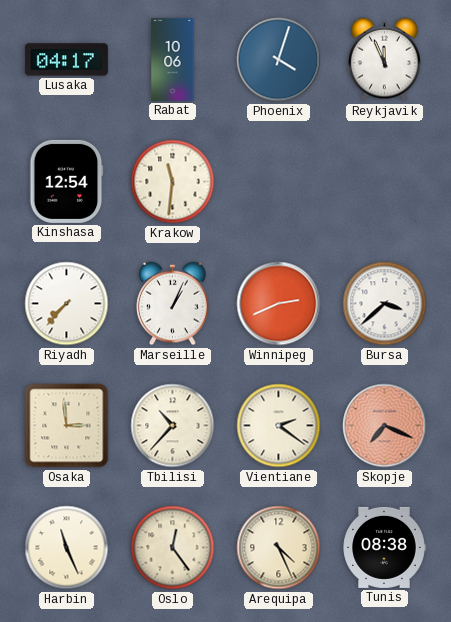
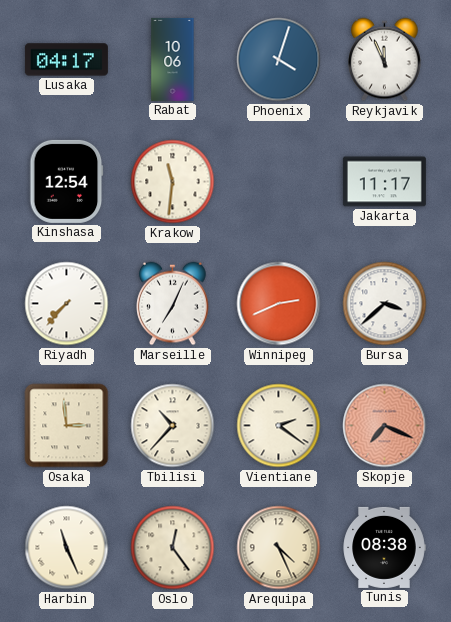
Jakarta: none -> 11:17 (384, 182)
Marseille: 1:04 -> 7:04 (173, 304)
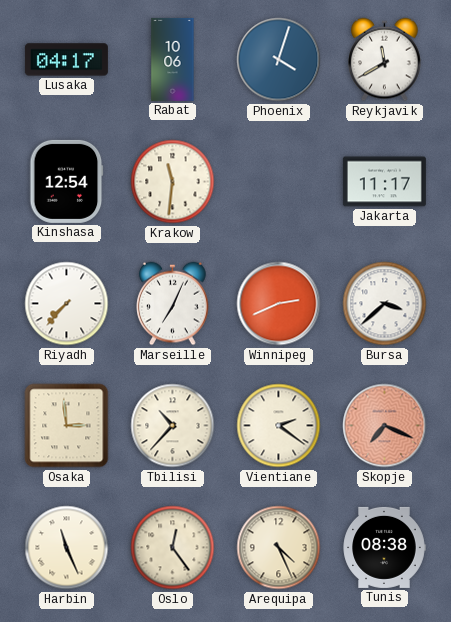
Reykjavik: 11:56 -> 11:40 (385, 60)
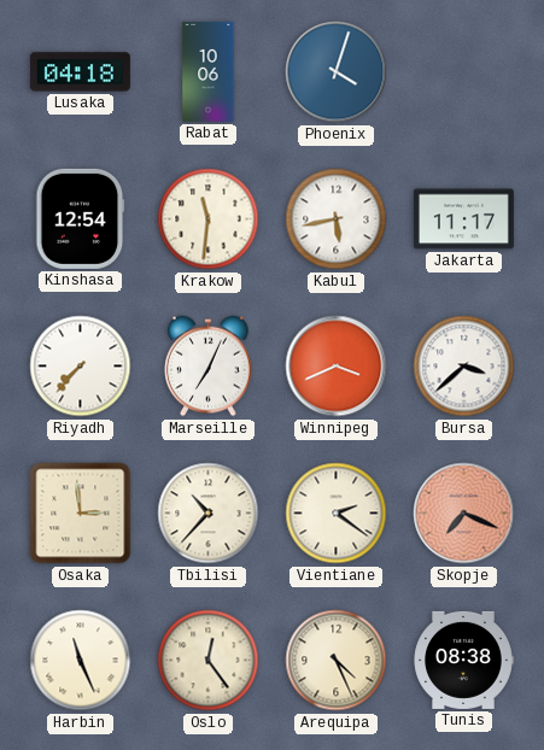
Lusaka: 04:17 -> 04:18 (80, 72)
Reykjavik: 11:40 -> none (385, 60)
Kabul: none -> 5:43 (337, 219)
Winnipeg: 2:41 -> 3:41 (337, 367)
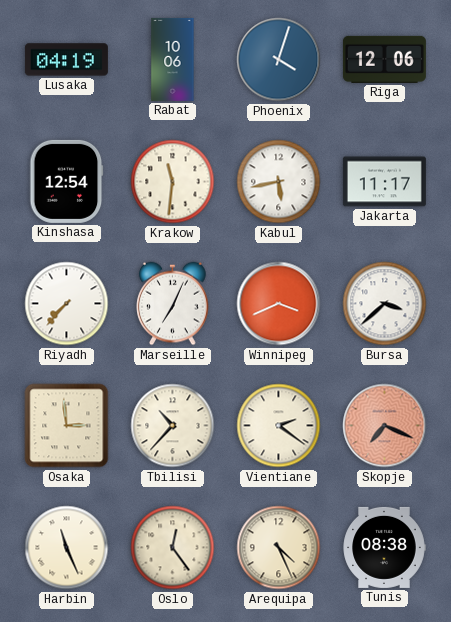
Lusaka: 04:18 -> 04:19 (66, 60)
Riga: none -> 12:06 (384, 59)
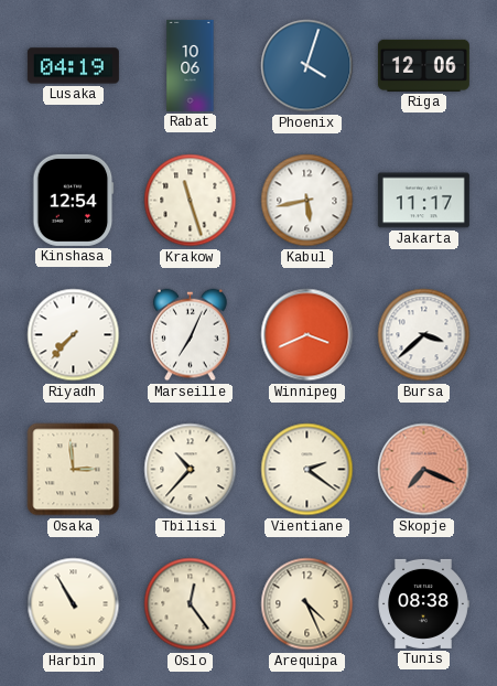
Krakow: 11:31 -> 11:27 (191, 201)
Harbin: 11:26 -> 10:55 (74, 604)
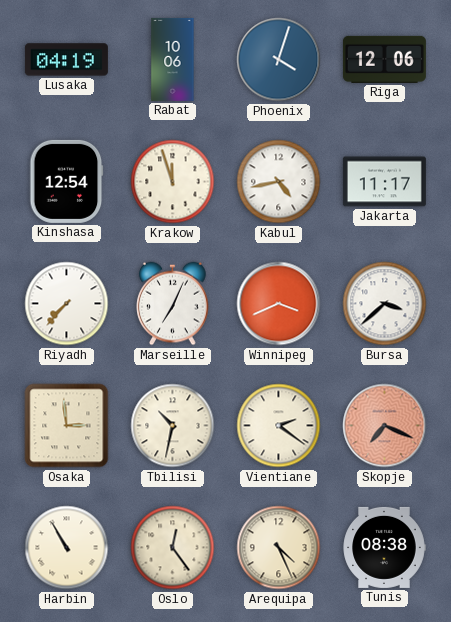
Krakow: 11:27 -> 11:57 (173, 182)
Kabul: 5:43 -> 4:43 (279, 182)
Tbilisi: 10:37 -> 10:32 (173, 426)
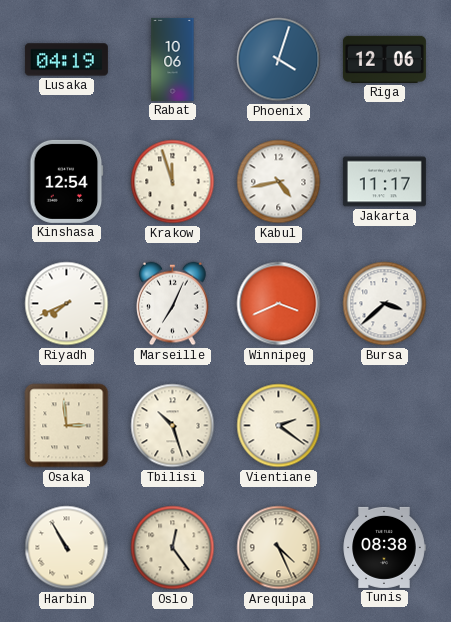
Riyadh: 7:37 -> 7:41 (67, 304)
Tbilisi: 10:32 -> 10:27 (173, 426)
Skopje: 7:19 -> none (385, 426)
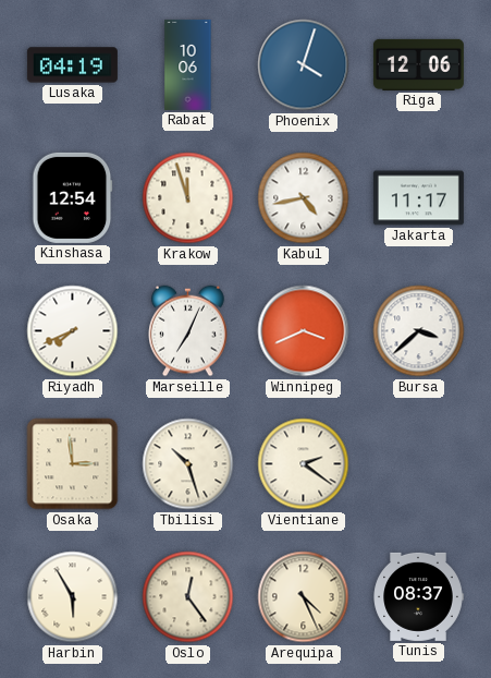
Harbin: 10:55 -> 5:55 (73, 597)
Tunis: 08:38 -> 08:37 (418, 596)
